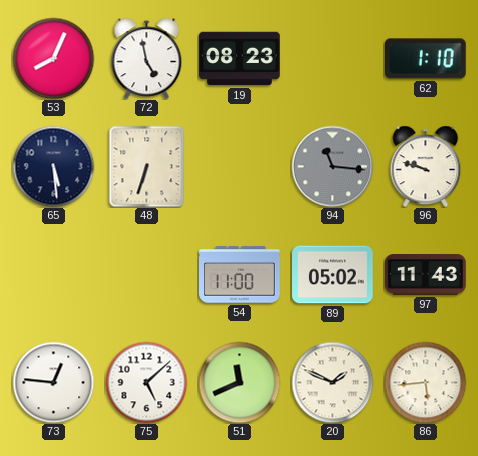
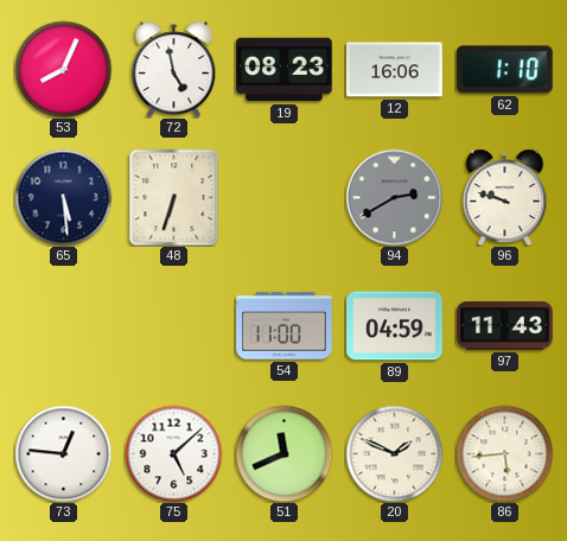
12: none -> 16:06 (395, 70)
94: 11:16 -> 2:40 (394, 197)
89: 05:02 -> 04:59 (395, 326)
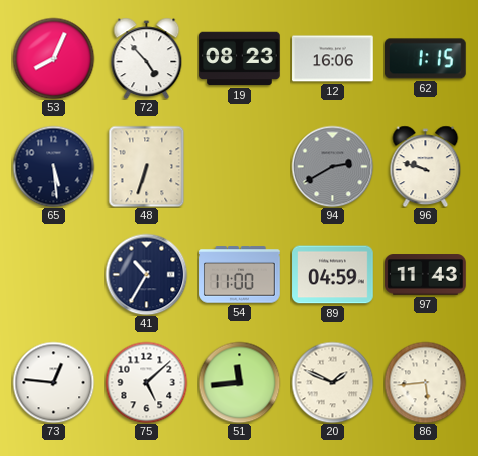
72: 4:58 -> 4:53 (147, 58)
62: 1:10 -> 1:15 (426, 59)
41: none -> 10:35 (146, 274)
51: 11:41 -> 11:44 (239, 382)
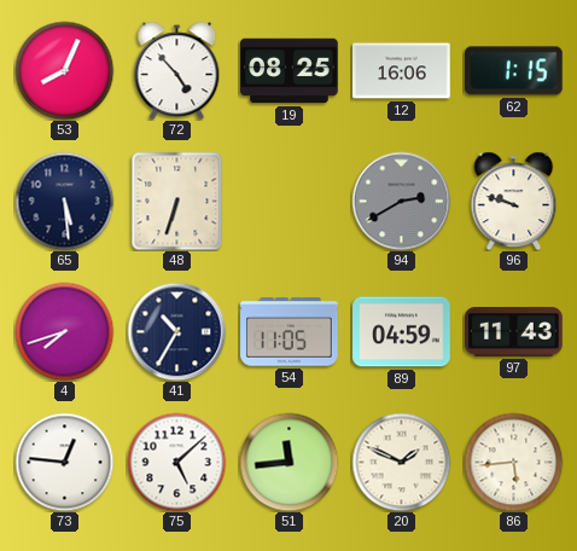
19: 08:23 -> 08:25 (290, 71)
4: none -> 7:42 (64, 331)
54: 11:00 -> 11:05 (290, 332)
